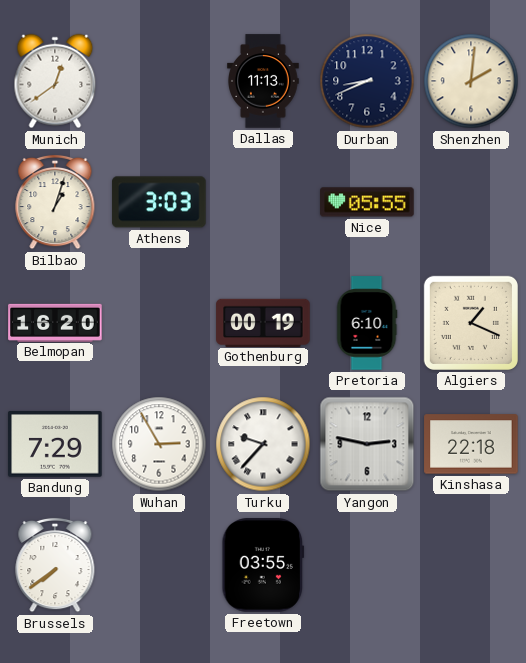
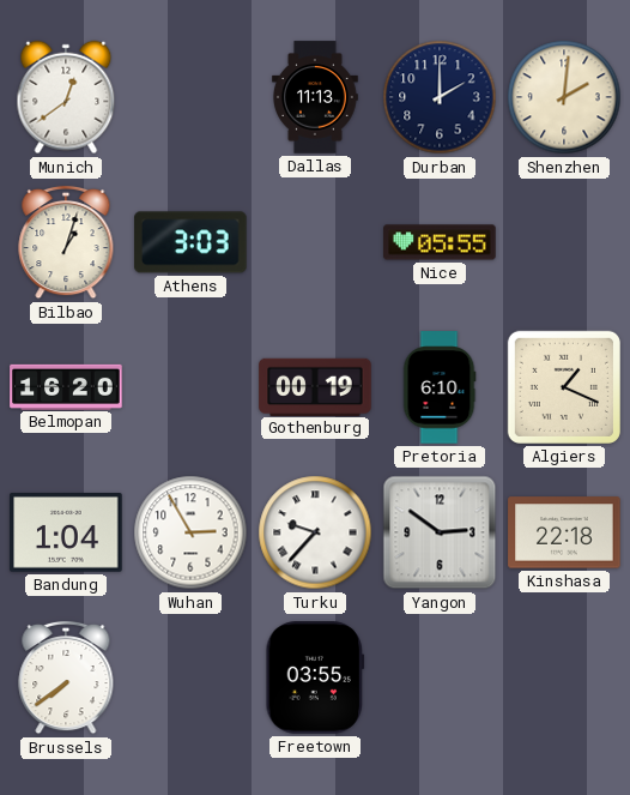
Durban: 8:41 -> 2:00 (440, 97)
Bandung: 7:29 -> 1:04 (66, 534)
Yangon: 2:47 -> 2:51 (440, 532)
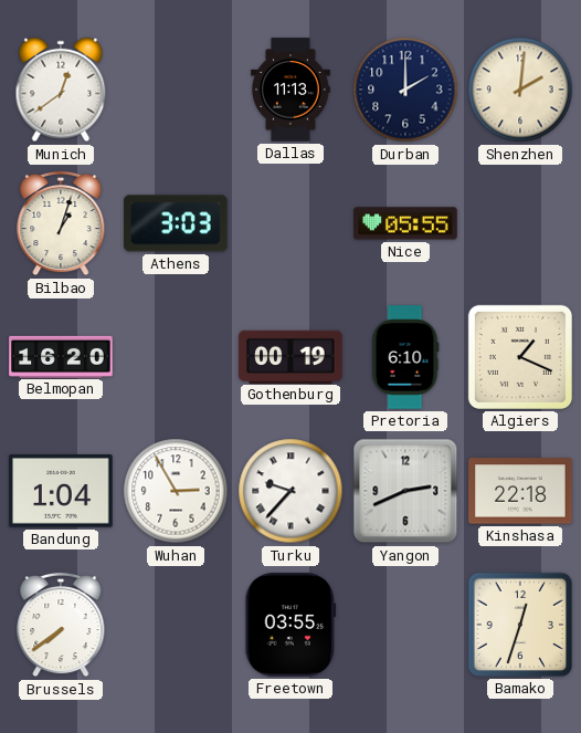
Yangon: 2:51 -> 2:41 (405, 491)
Bamako: none -> 12:33 (520, 625)
